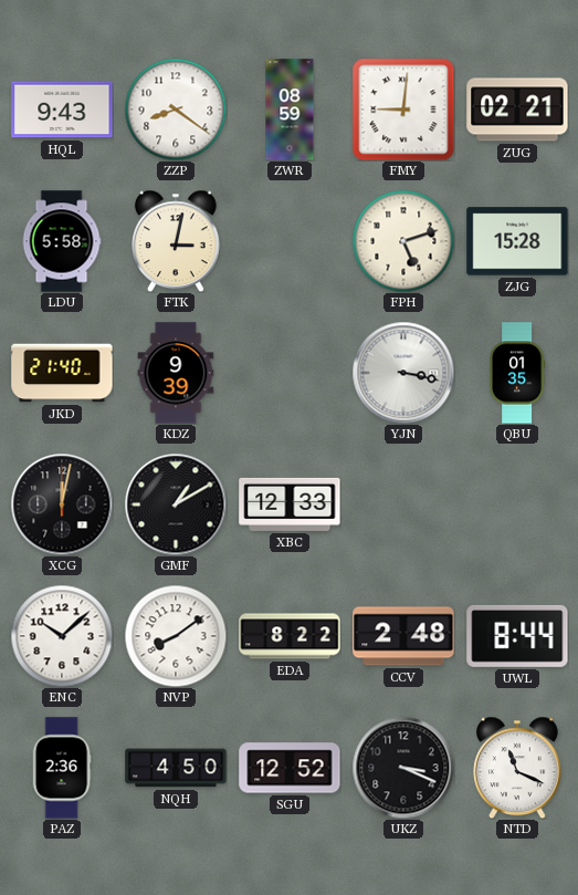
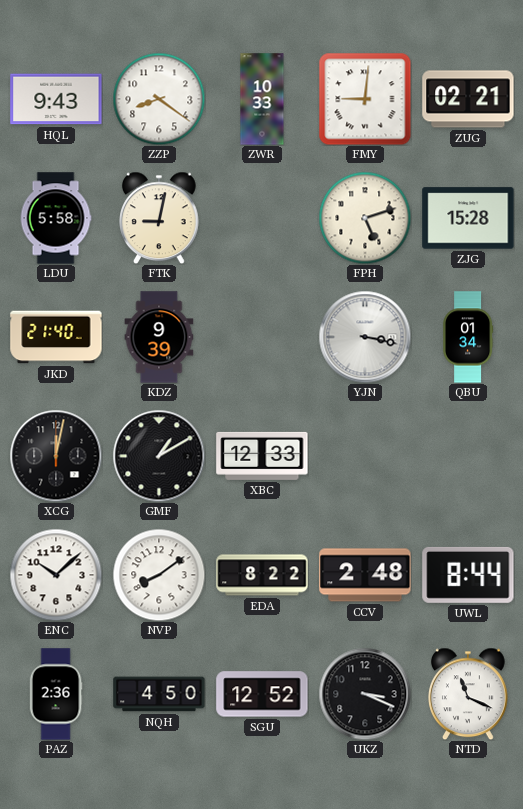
ZWR: 08:59 -> 10:33 (262, 99)
FTK: 3:02 -> 9:02 (160, 218)
QBU: 01:35 -> 01:34 (469, 337)
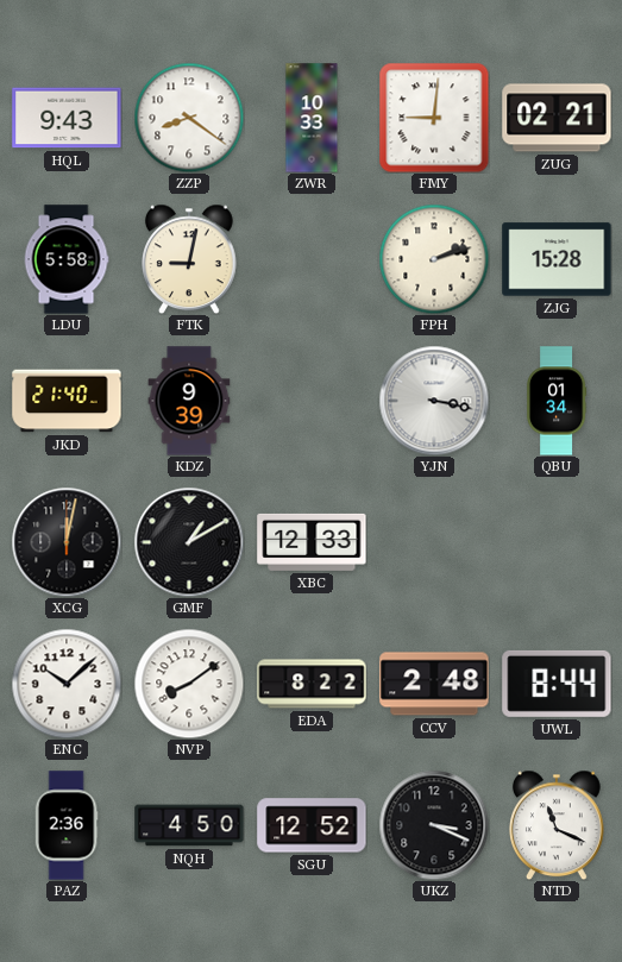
FPH: 5:12 -> 2:12 (434, 259)
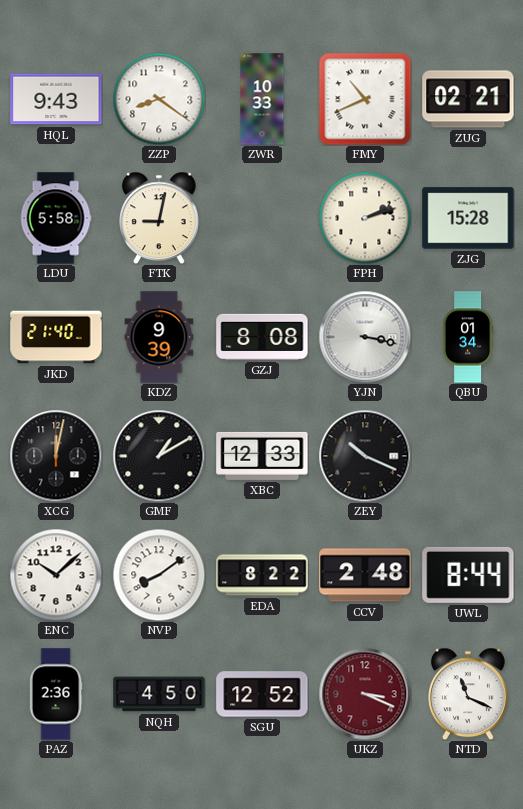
FMY: 9:01 -> 10:41 (365, 99)
GZJ: none -> 8:08 (262, 337)
ZEY: none -> 10:19 (365, 456)
UKZ dial: black -> burgundy (365, 694)
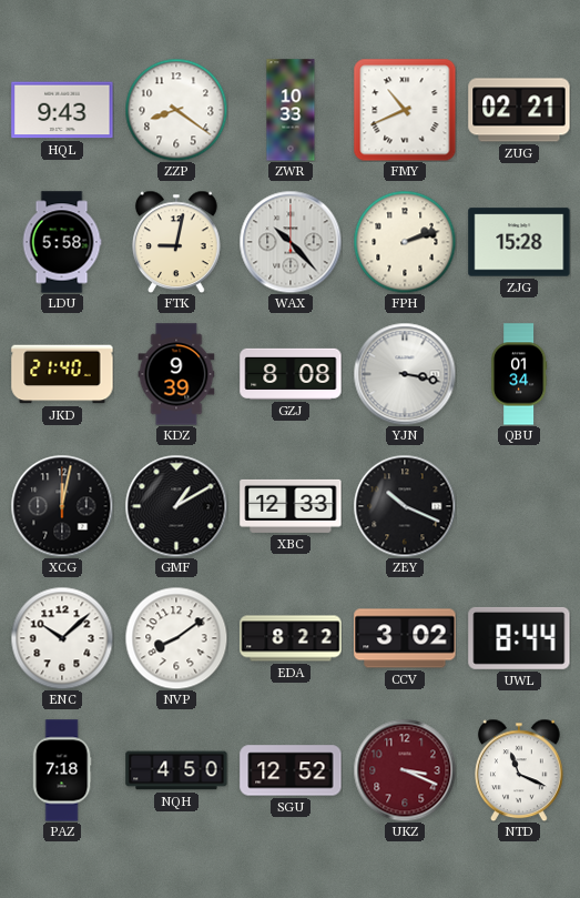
WAX: none -> 10:23 (291, 242)
CCV: 2:48 -> 3:02 (405, 638)
PAZ: 2:36 -> 7:18 (62, 770)
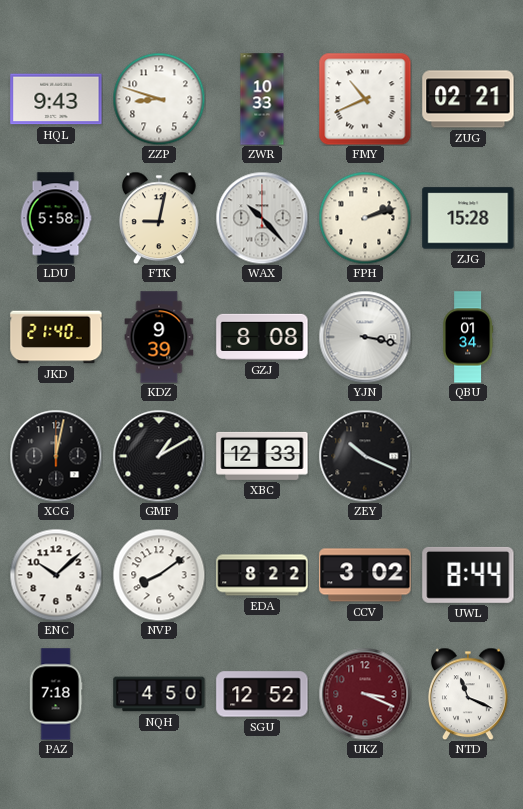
ZZP: 8:21 -> 8:48 (159, 99)
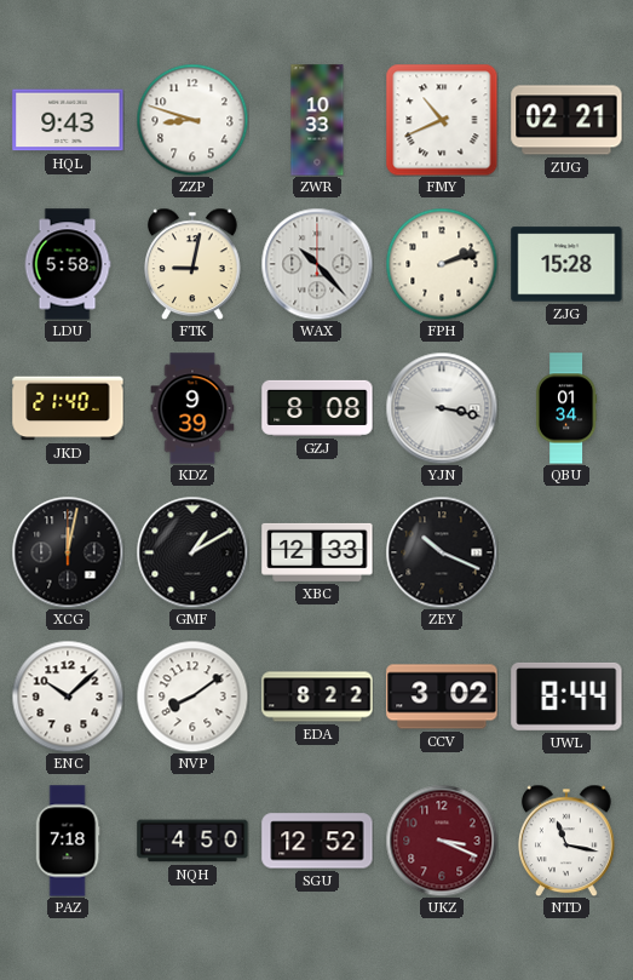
NTD: 11:19 -> 11:17 (568, 841)
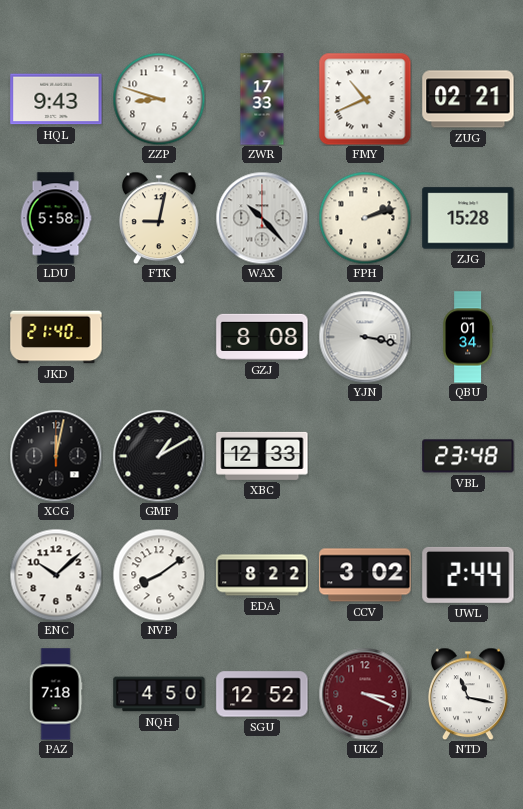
ZWR: 10:33 -> 17:33 (262, 99)
KDZ: 9:39 -> none (192, 408)
ZEY: 10:19 -> none (442, 552)
VBL: none -> 23:48 (468, 456)
UWL: 8:44 -> 2:44 (468, 575)
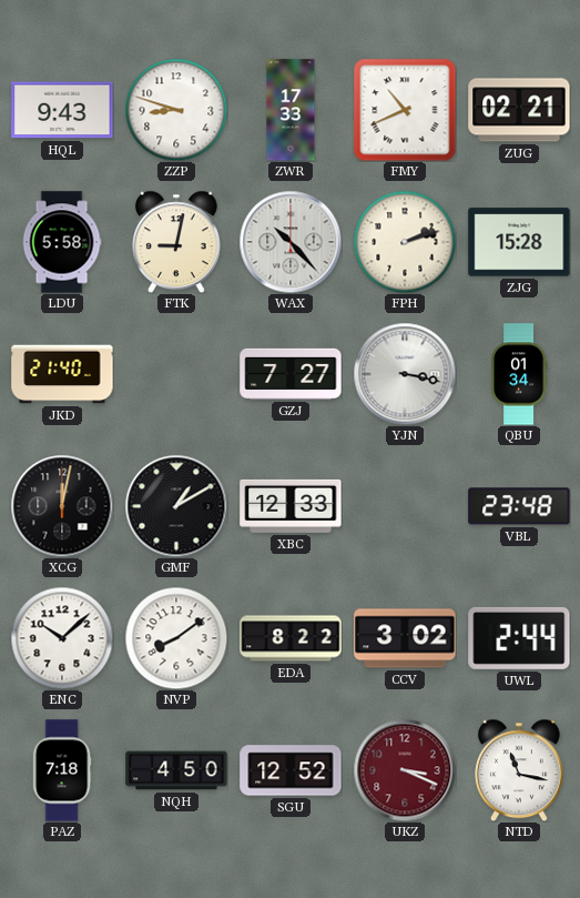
GZJ: 8:08 -> 7:27 (291, 374)
